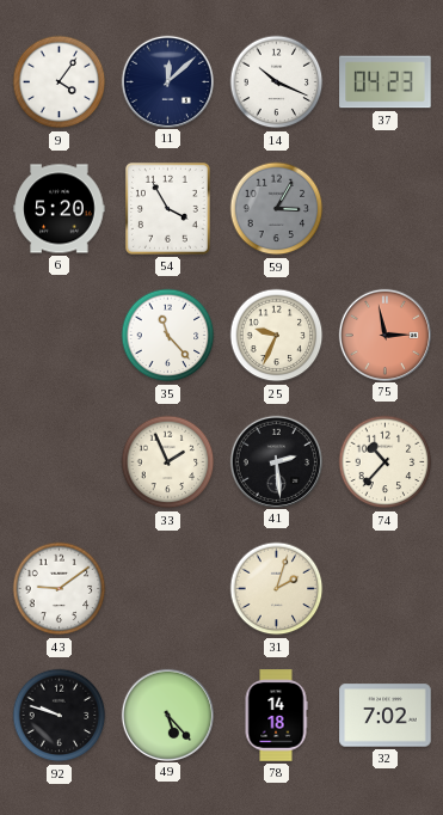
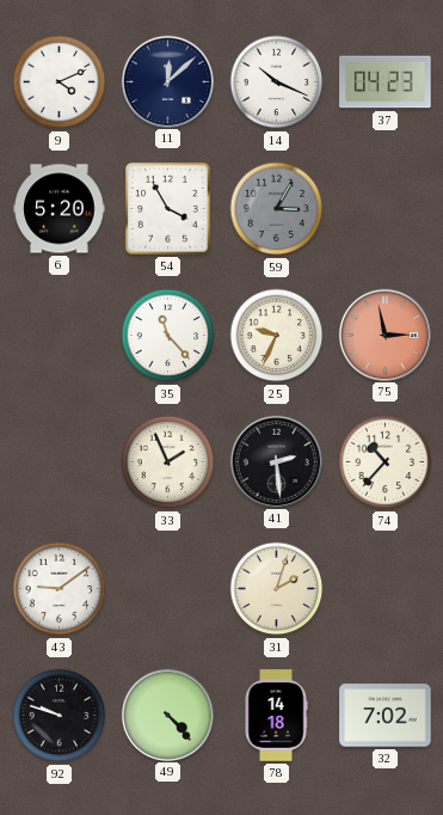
9: 4:06 -> 4:11 (60, 82)
49: 5:23 -> 4:23 (167, 715)
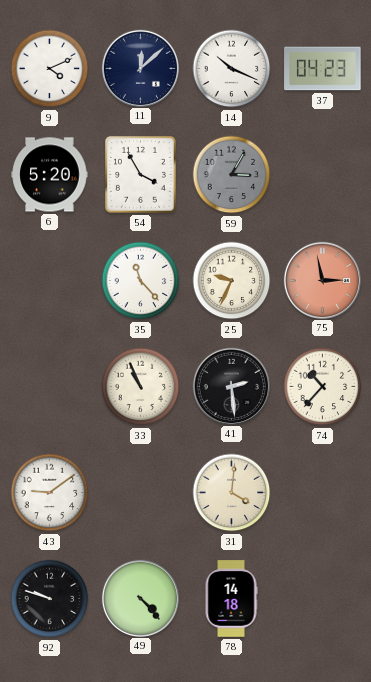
33: 1:56 -> 10:56 (141, 387)
31: 2:03 -> 4:01 (232, 493)
32: 7:02 -> none (386, 716)
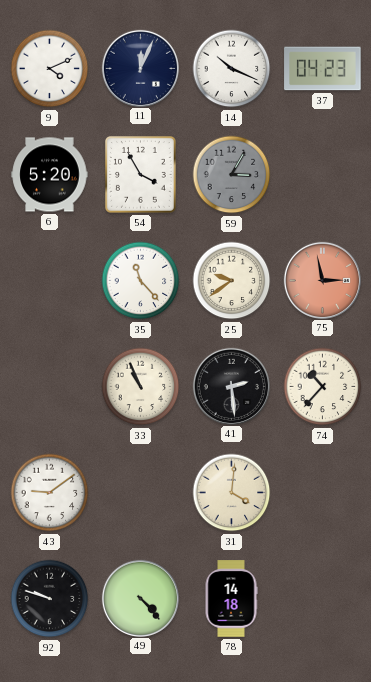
11: 12:08 -> 12:04 (140, 68)
25: 9:34 -> 9:39 (232, 281)
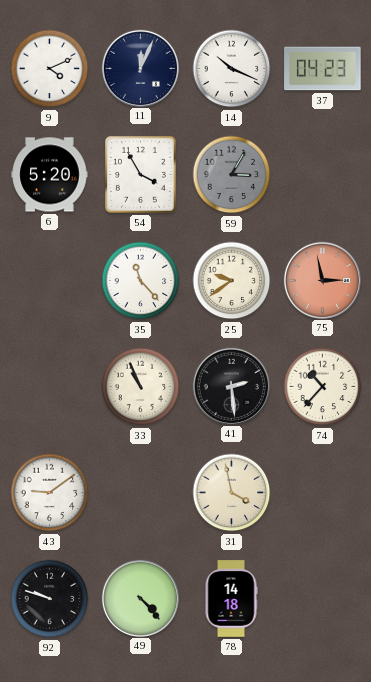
31: 4:01 -> 3:58 (232, 493)
